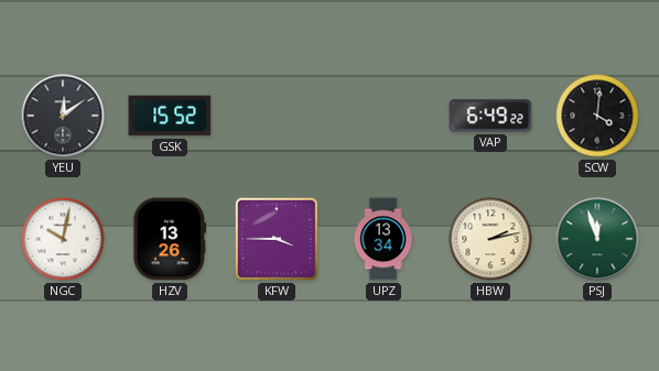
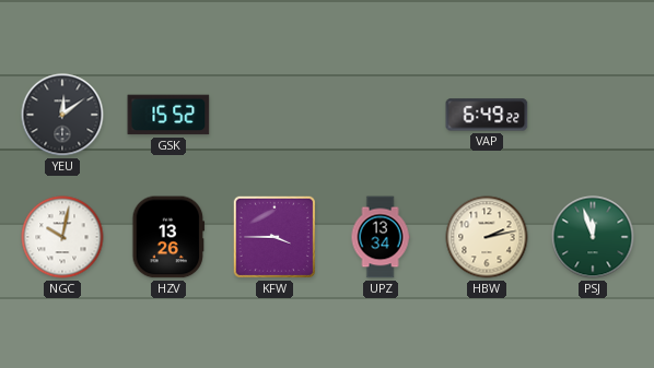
SCW: 4:01 -> none (597, 116)
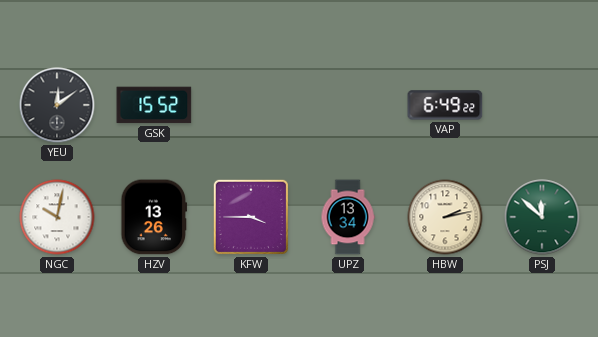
PSJ: 11:57 -> 11:52 (542, 217)
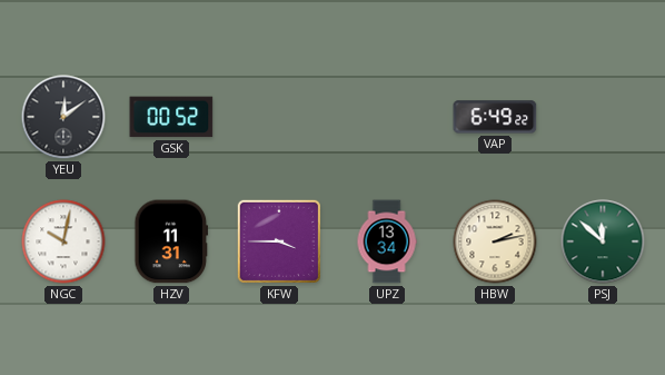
GSK: 15:52 -> 00:52 (171, 117)
HZV: 13:26 -> 11:31 (171, 241)
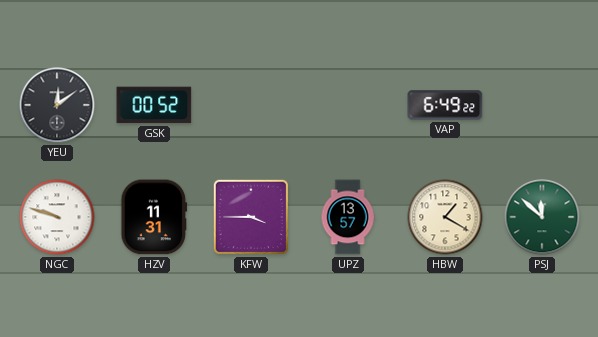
NGC: 10:02 -> 9:48 (57, 217)
UPZ: 13:34 -> 13:57 (348, 217)
HBW: 2:13 -> 1:20 (445, 217)
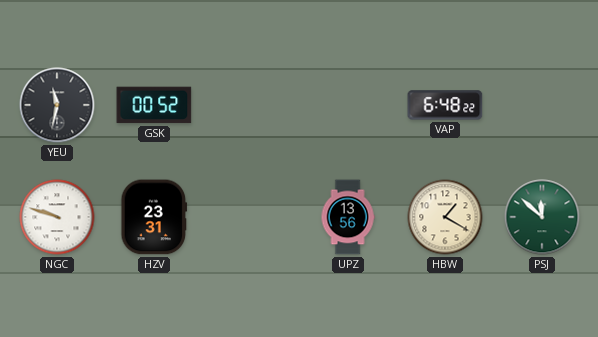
YEU: 12:09 -> 11:32 (57, 105)
VAP: 6:49 -> 6:48 (445, 105)
HZV: 11:31 -> 23:31 (154, 217)
KFW: 3:45 -> none (251, 217)
UPZ: 13:57 -> 13:56 (348, 217)
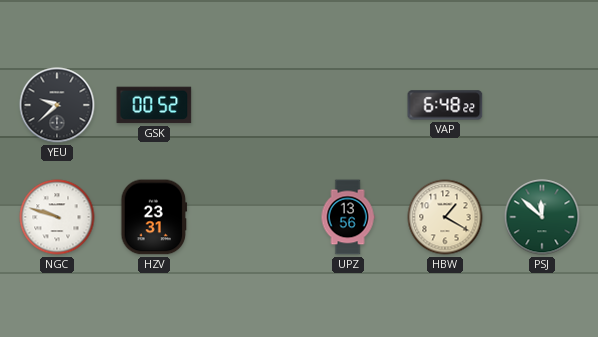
YEU: 11:32 -> 9:38 (57, 105)
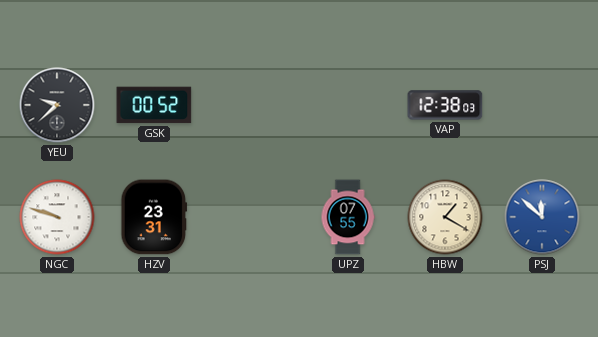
VAP: 6:48 -> 12:38 (445, 105)
UPZ: 13:56 -> 07:55 (348, 217)
PSJ dial: green -> blue (542, 217)
